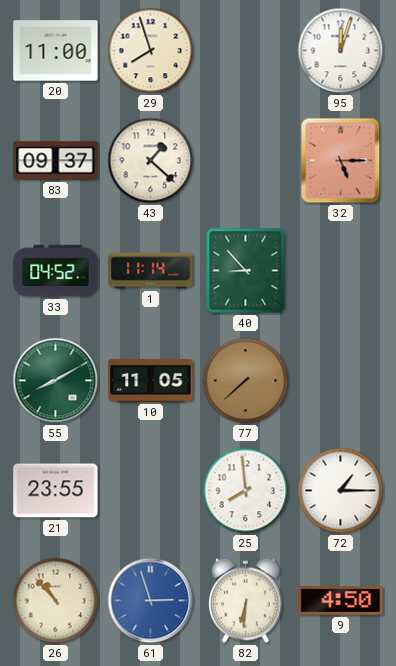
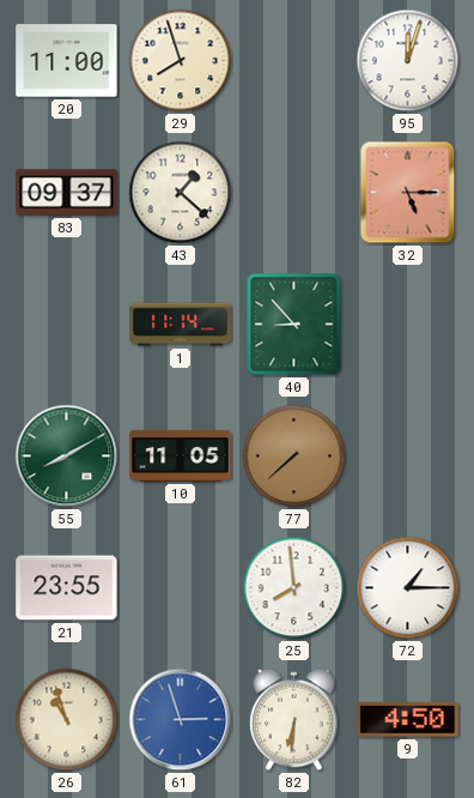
33: 04:52 -> none (56, 271)
26: 10:53 -> 10:57 (67, 720)
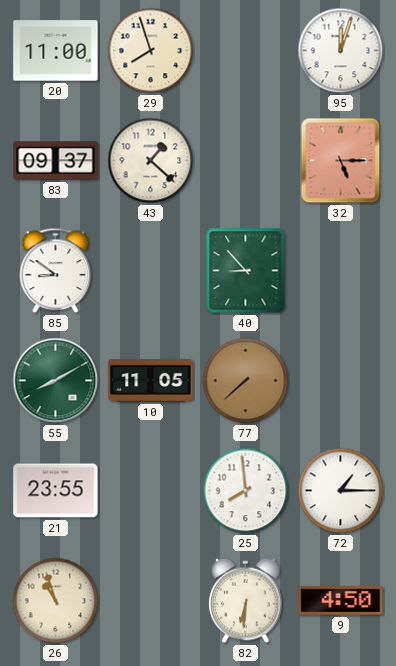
85: none -> 8:51 (56, 271)
1: 11:14 -> none (181, 325)
61: 2:57 -> none (181, 720)
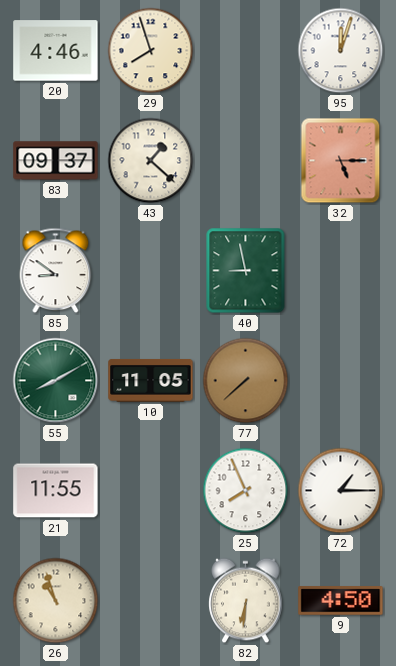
20: 11:00 -> 4:46 (56, 51)
40: 8:53 -> 8:58 (246, 271)
21: 23:55 -> 11:55 (56, 491)
25: 7:59 -> 7:56 (246, 491)
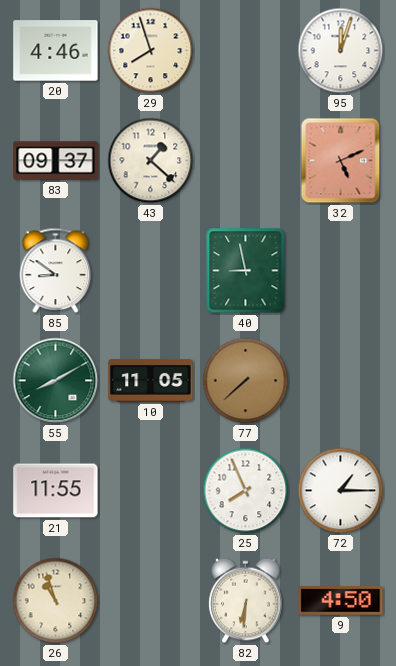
32: 5:15 -> 5:11 (341, 161)
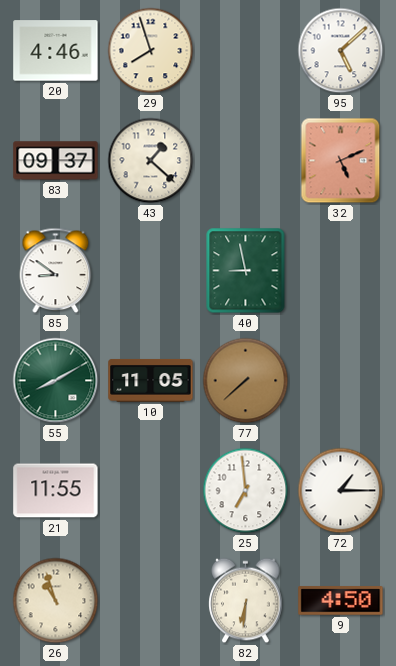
95: 12:03 -> 5:08 (341, 51)
25: 7:56 -> 6:59 (246, 491)
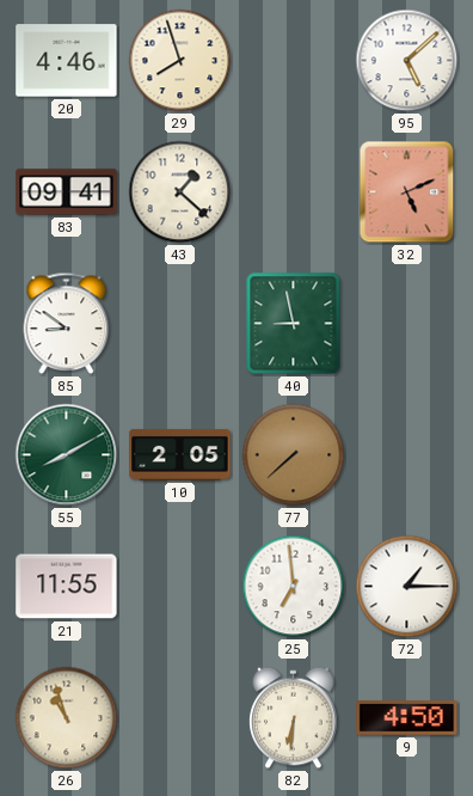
83: 09:37 -> 09:41 (67, 192)
10: 11:05 -> 2:05 (180, 454)
